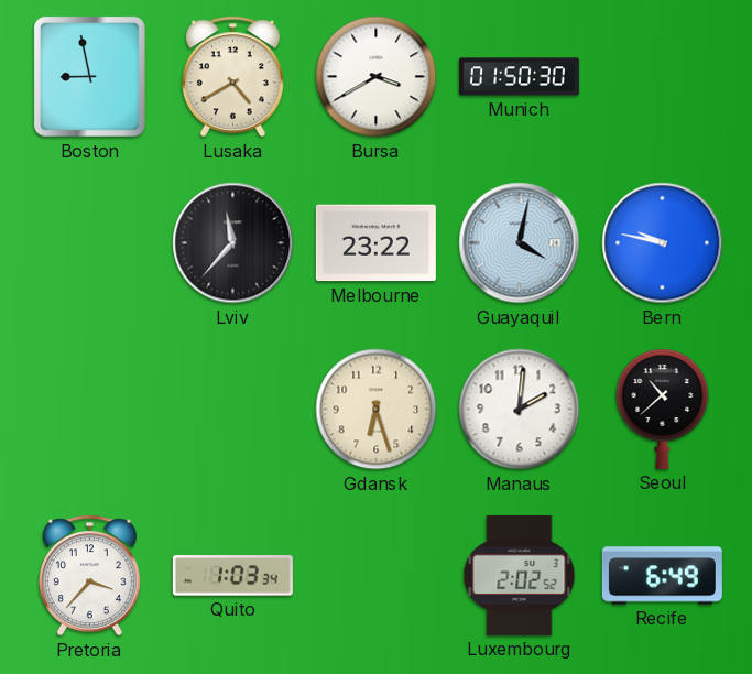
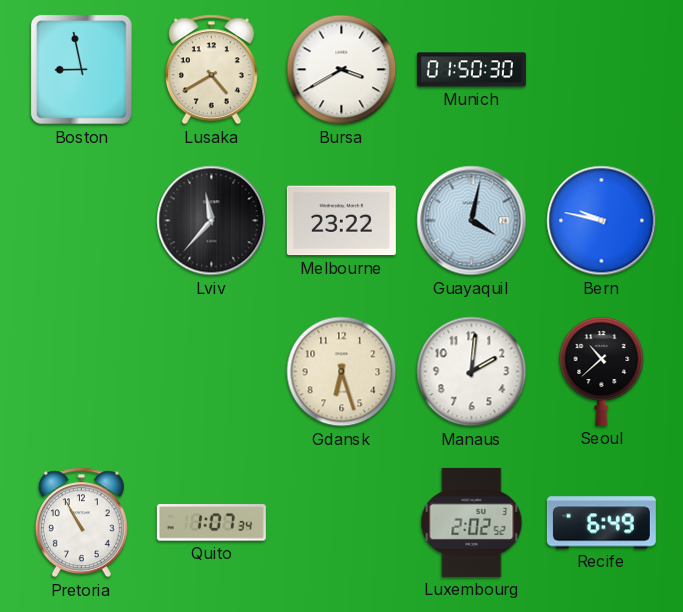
Pretoria: 3:37 -> 10:55 (81, 523)
Quito: 1:03 -> 1:07 (211, 523)
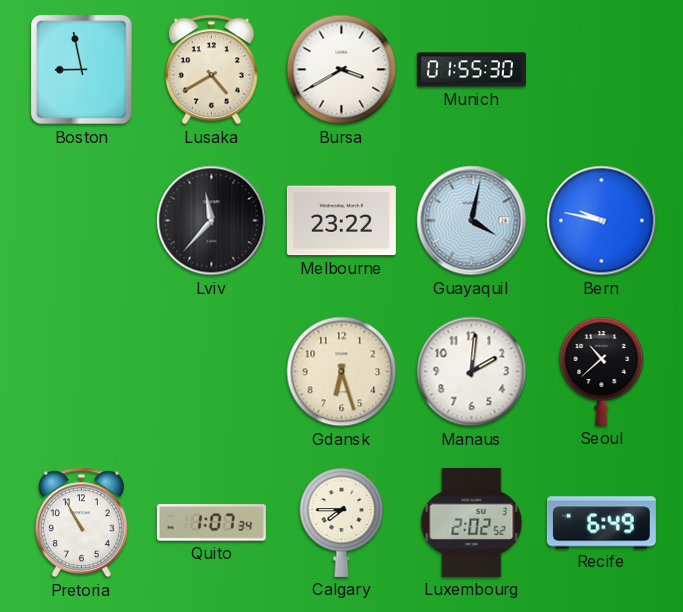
Munich: 01:50 -> 01:55 (471, 70)
Calgary: none -> 7:45 (342, 522)
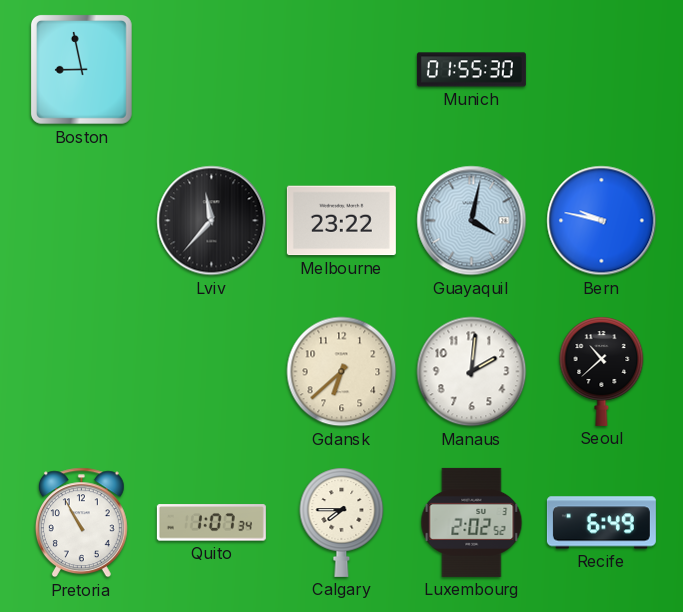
Lusaka: 4:40 -> none (211, 70)
Bursa: 3:40 -> none (342, 70)
Gdansk: 6:27 -> 6:38 (342, 372)
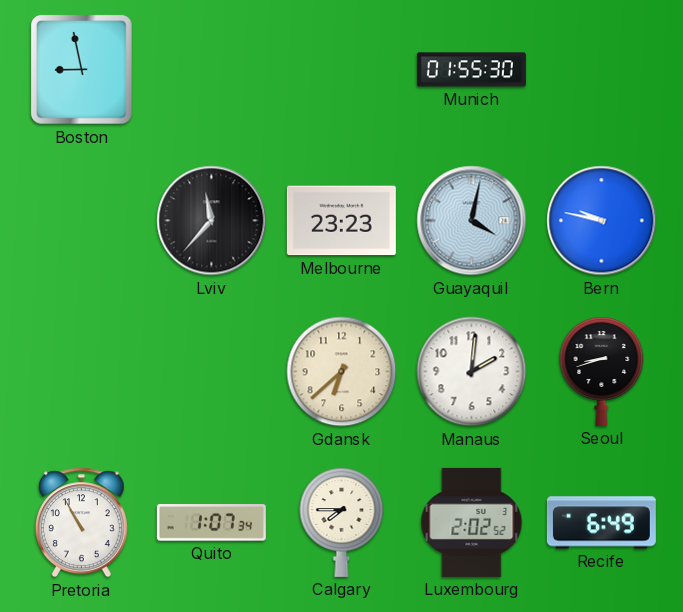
Melbourne: 23:22 -> 23:23 (341, 221)
Seoul: 10:38 -> 8:42 (602, 371)
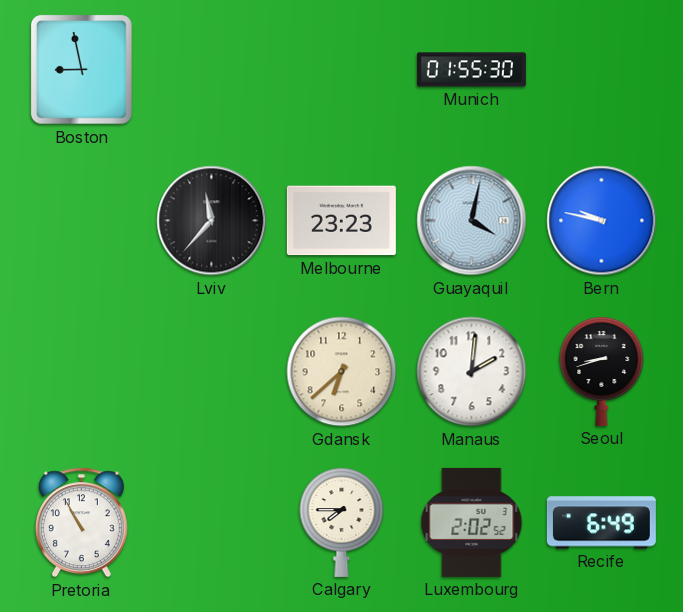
Quito: 1:07 -> none (211, 523)
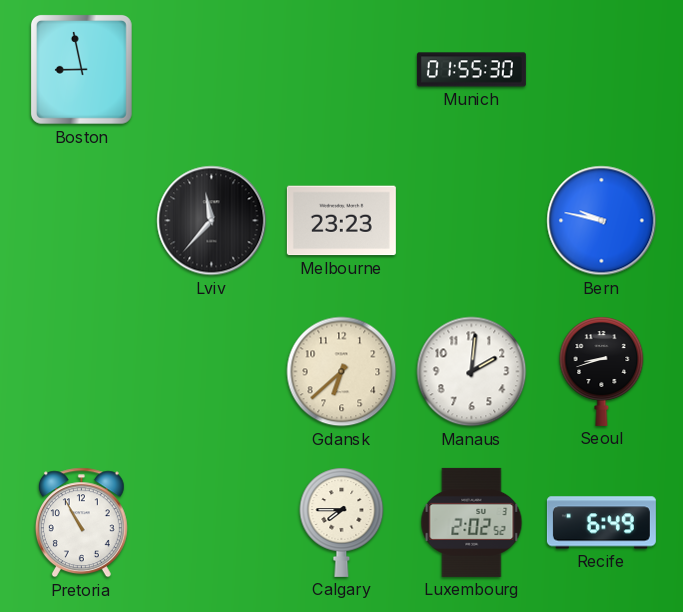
Guayaquil: 4:02 -> none (472, 221)
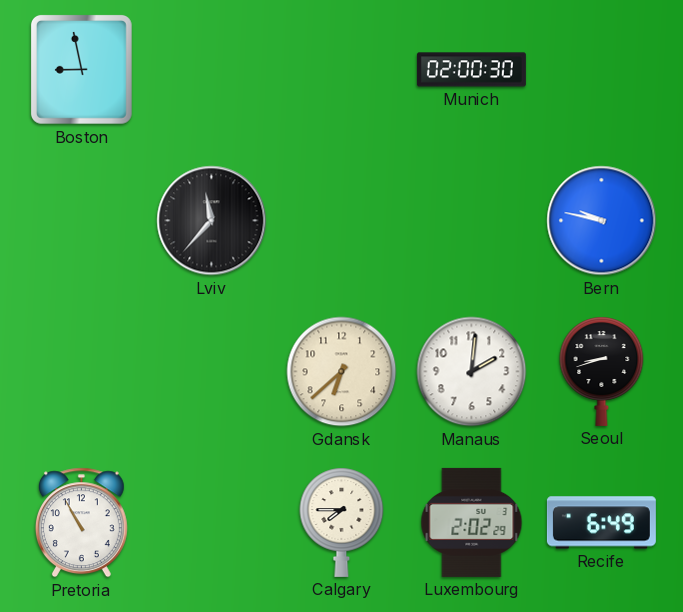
Munich: 01:55 -> 02:00 (471, 70)
Melbourne: 23:23 -> none (341, 221)
Luxembourg: 2:02:52 -> 2:02:29 (472, 522)
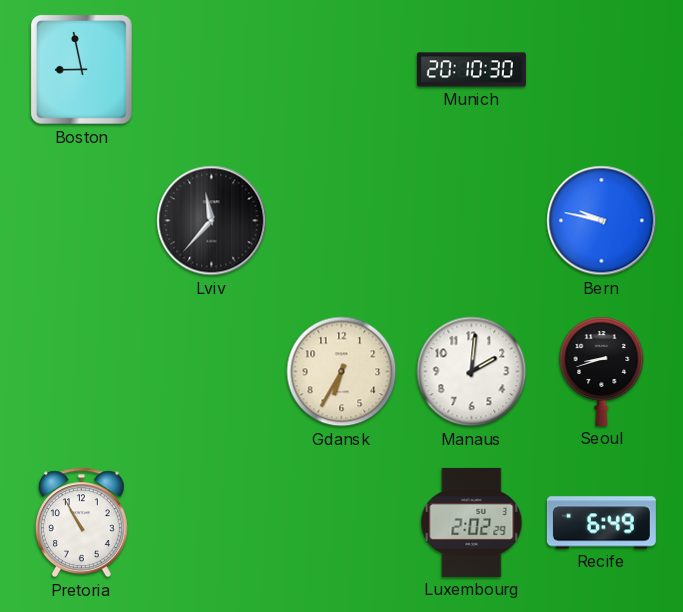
Munich: 02:00 -> 20:10 (471, 70)
Gdansk: 6:38 -> 6:35 (342, 372)
Calgary: 7:45 -> none (342, 522)
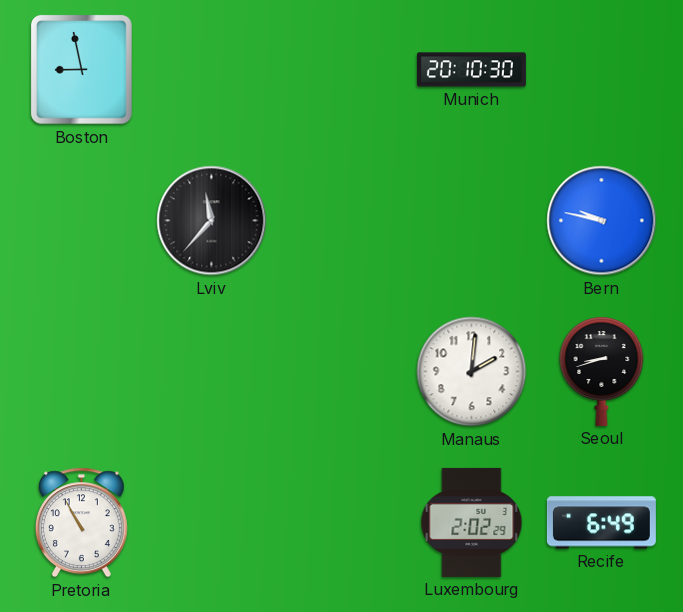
Gdansk: 6:35 -> none (342, 372)
